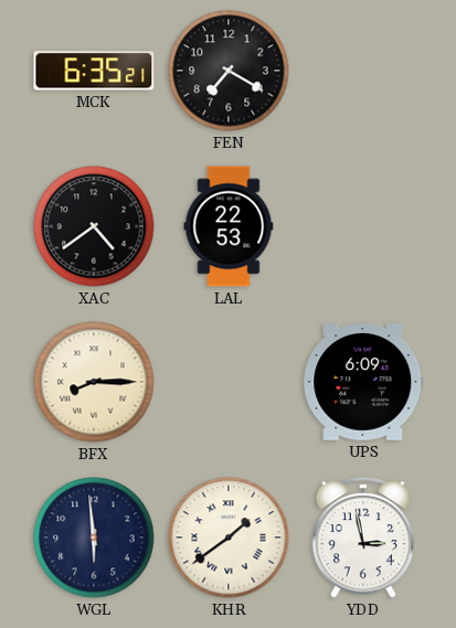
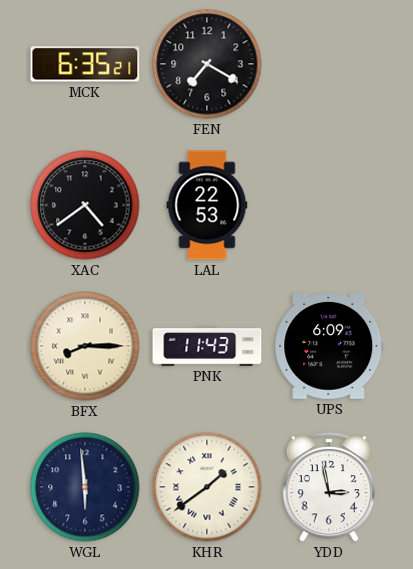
PNK: none -> 11:43 (207, 346)
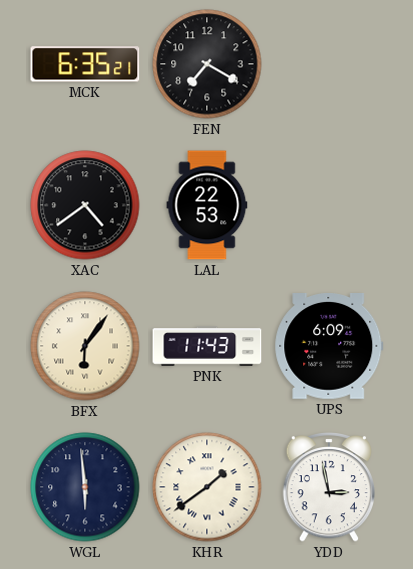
BFX: 8:15 -> 6:06 (85, 346)
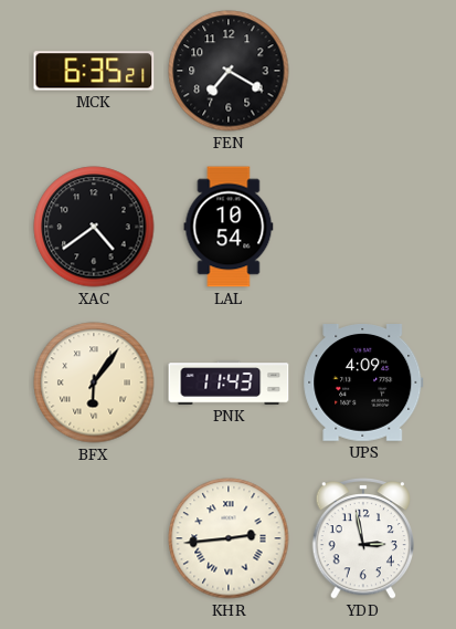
LAL: 22:53 -> 10:54 (229, 227)
UPS: 6:09 -> 4:09 (363, 384)
WGL: 5:59 -> none (85, 487)
KHR: 1:39 -> 2:44 (229, 538)
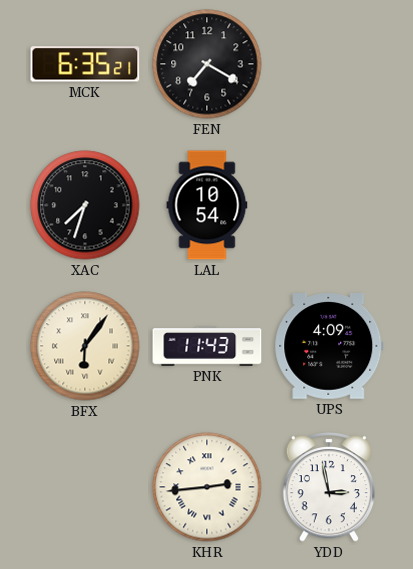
XAC: 4:39 -> 7:33 (85, 205)
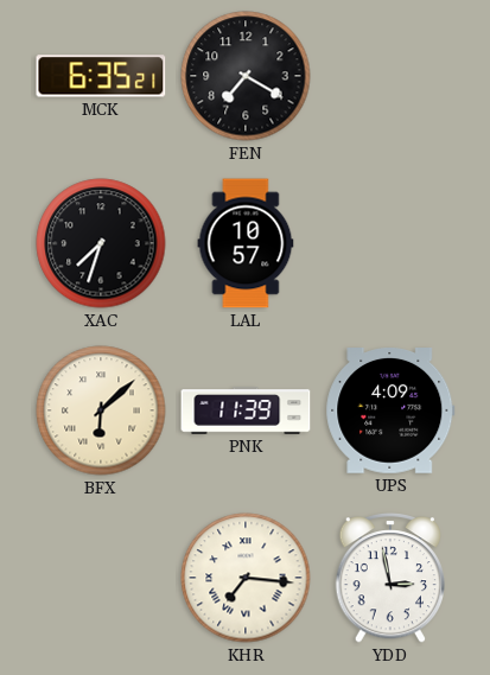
LAL: 10:54 -> 10:57 (246, 243)
BFX: 6:06 -> 6:08 (101, 410)
PNK: 11:43 -> 11:39 (246, 410)
KHR: 2:44 -> 7:16 (246, 578)
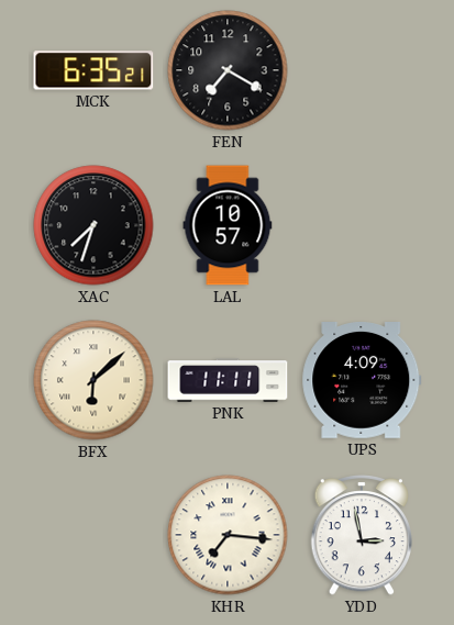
PNK: 11:39 -> 11:11 (228, 380)
